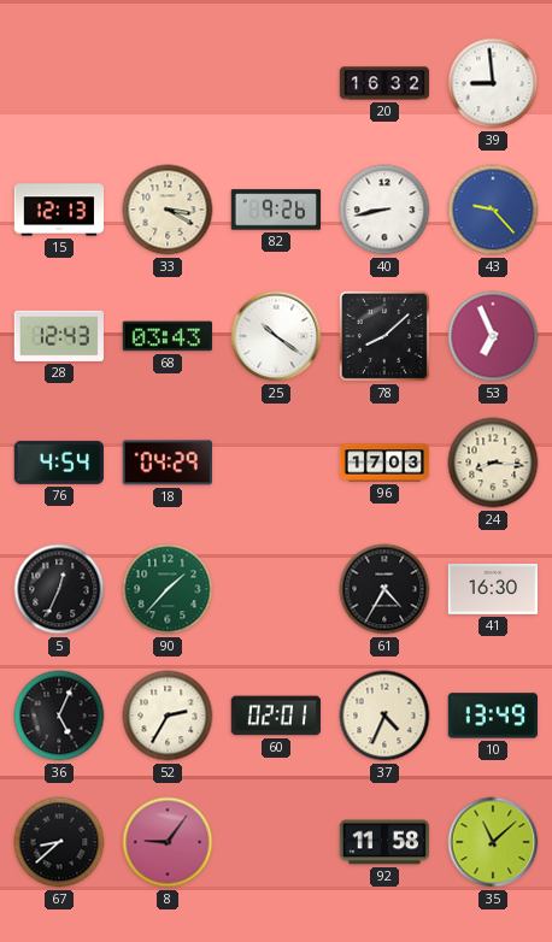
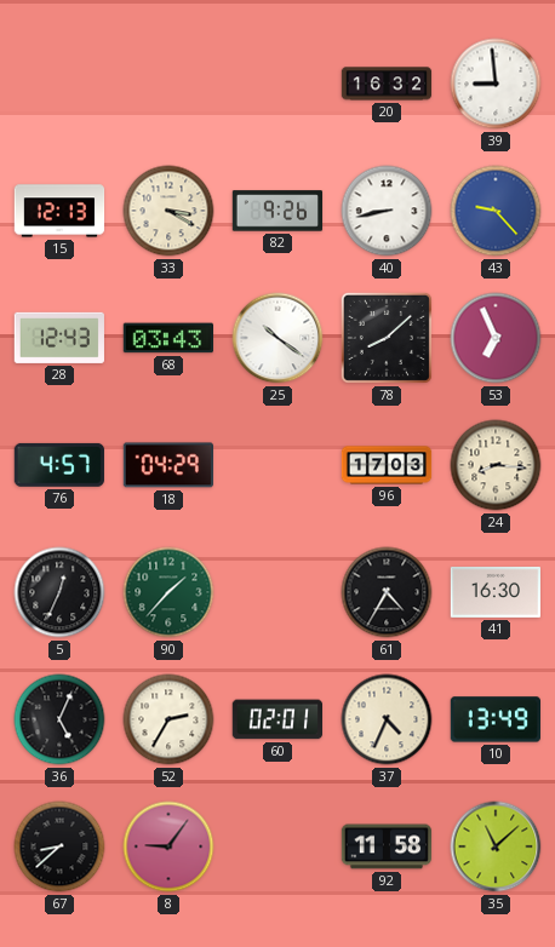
76: 4:54 -> 4:57 (59, 465)
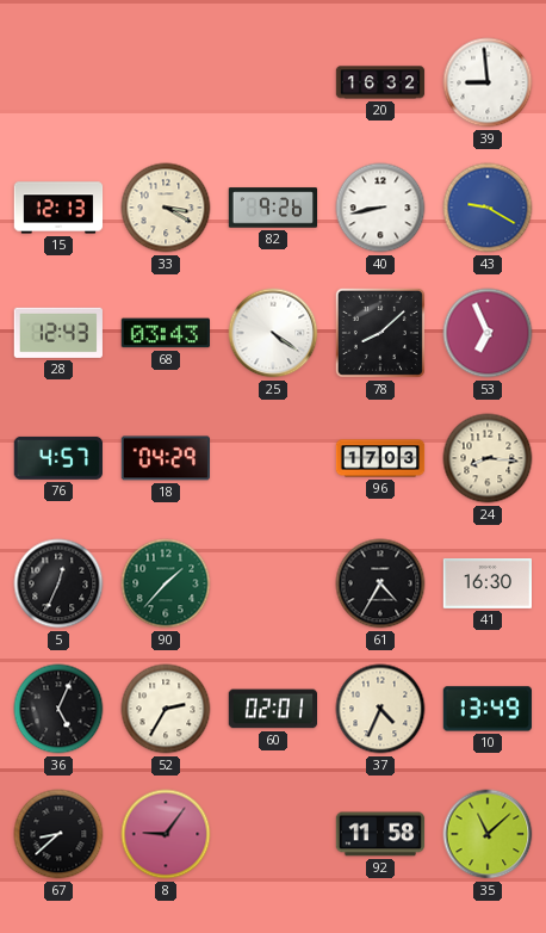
43: 9:23 -> 9:20 (488, 208)
25: 10:21 -> 4:21 (273, 333)
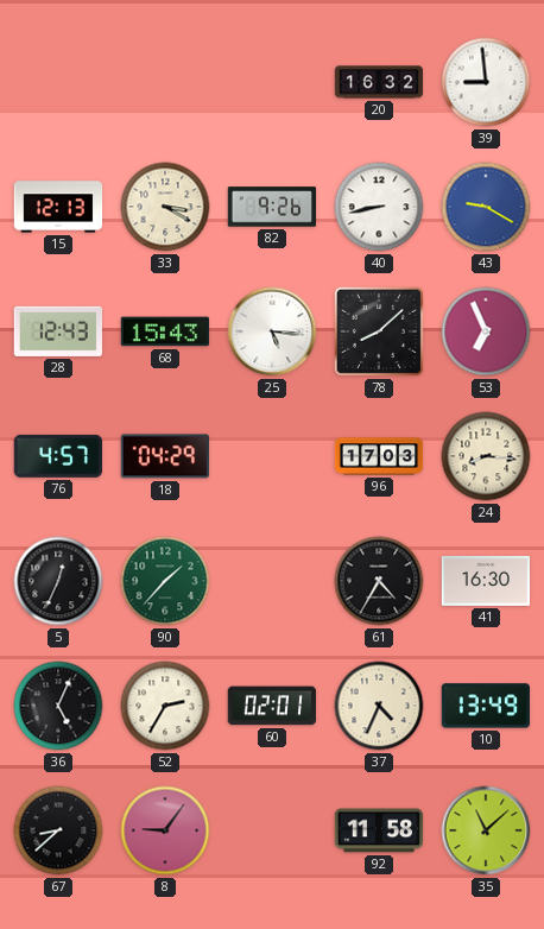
68: 03:43 -> 15:43 (164, 331)
25: 4:21 -> 5:16 (272, 331)
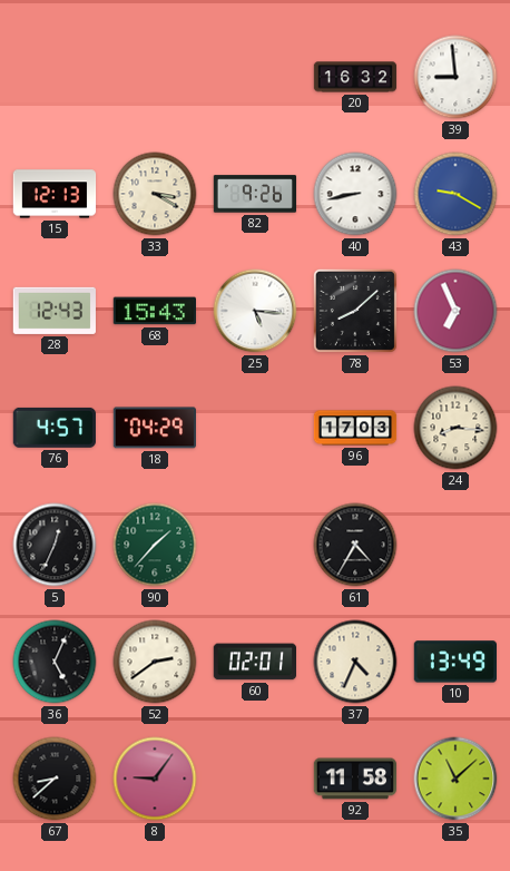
41: 16:30 -> none (486, 581)
52: 2:35 -> 2:39 (155, 662)
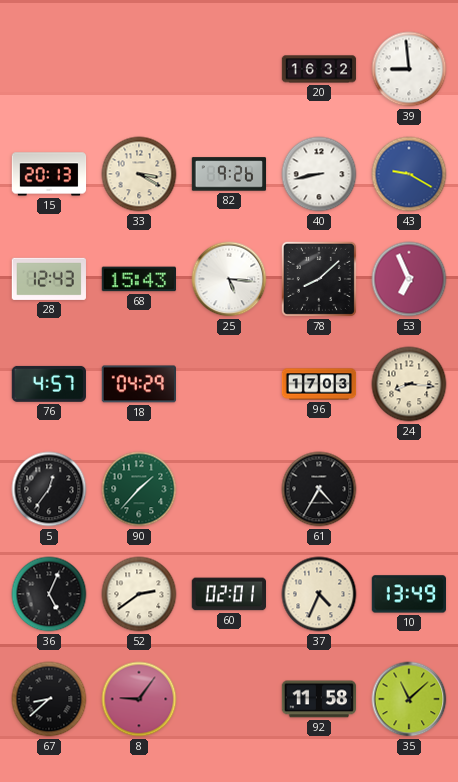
15: 12:13 -> 20:13 (49, 174)
5: 12:34 -> 12:36 (49, 489)
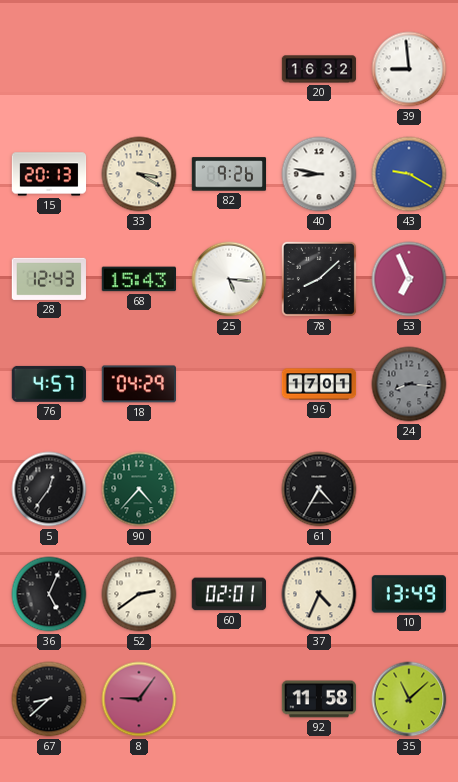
40: 8:43 -> 8:47 (319, 174)
96: 17:03 -> 17:01 (319, 384)
24 dial: cream -> grey (409, 384)
90: 1:37 -> 4:37 (139, 489)
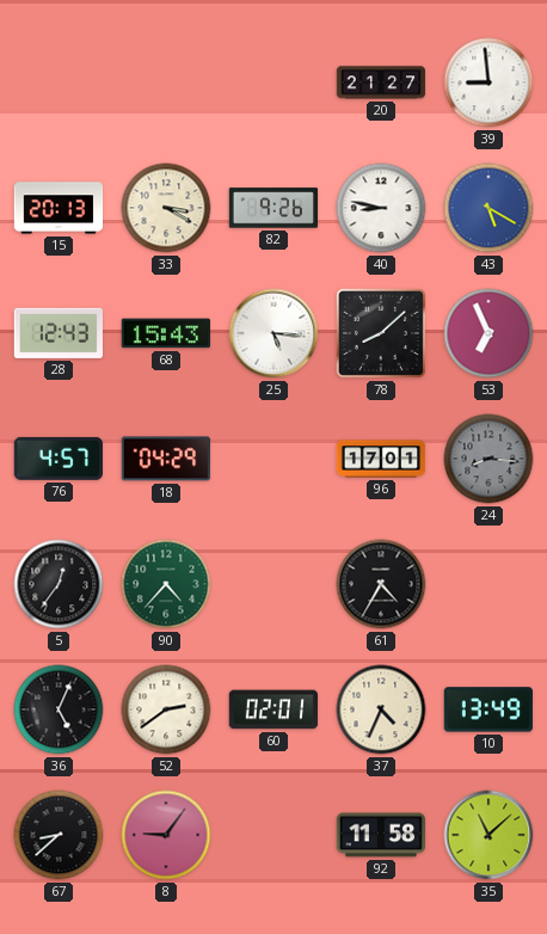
20: 16:32 -> 21:27 (381, 82)
43: 9:20 -> 5:20 (488, 208)
